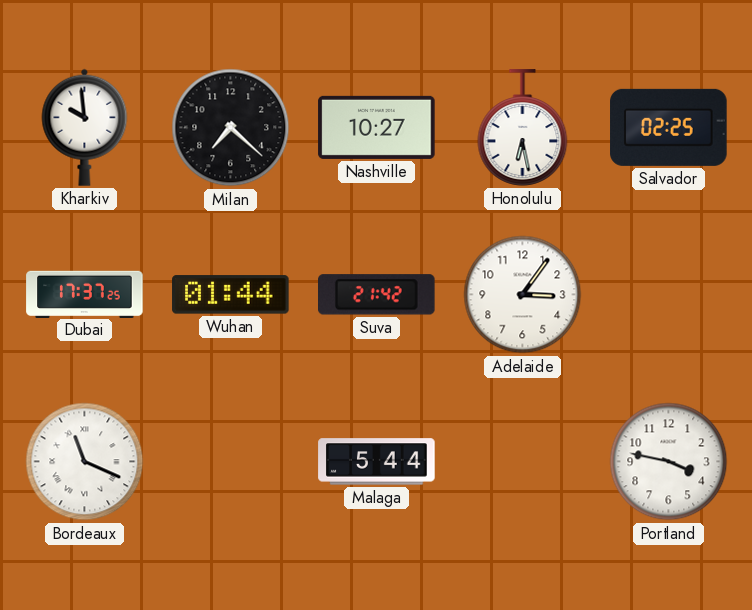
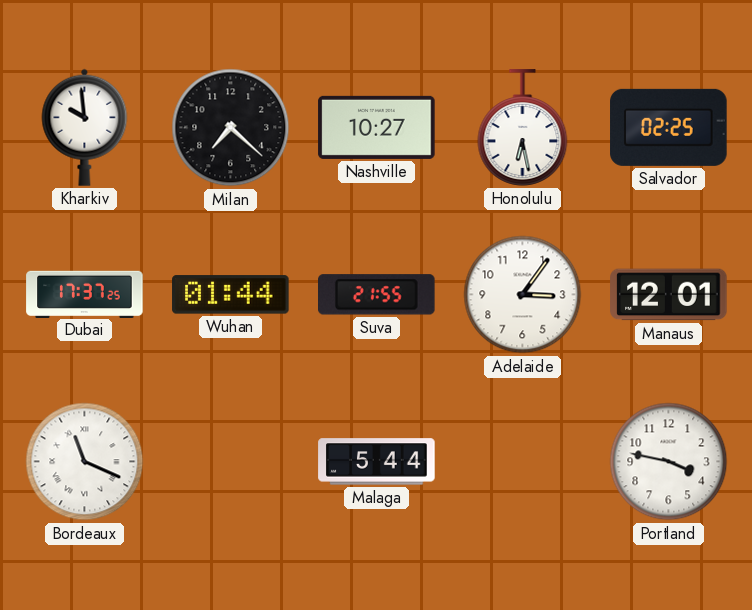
Suva: 21:42 -> 21:55 (377, 295)
Manaus: none -> 12:01 (669, 295)
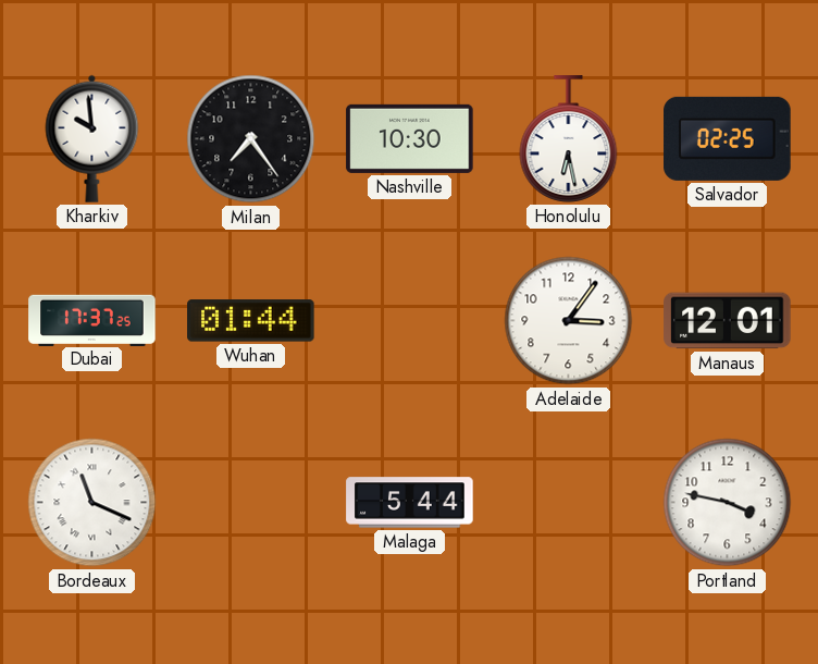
Milan: 7:22 -> 7:24 (251, 139)
Nashville: 10:27 -> 10:30 (410, 138)
Suva: 21:55 -> none (377, 295)
